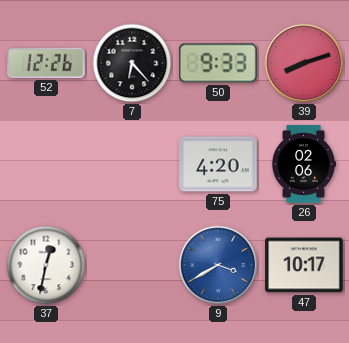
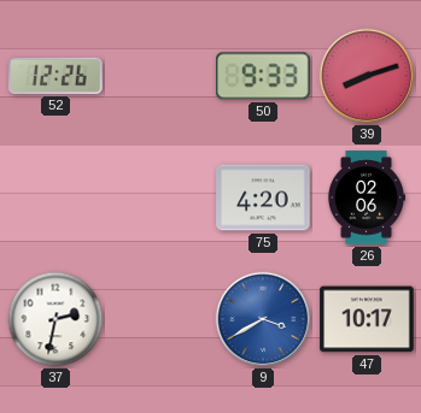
7: 6:23 -> none (132, 63)
37: 12:32 -> 2:32 (55, 319)
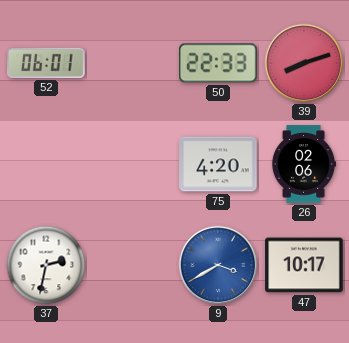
52: 12:26 -> 06:01 (46, 63)
50: 9:33 -> 22:33 (218, 63)
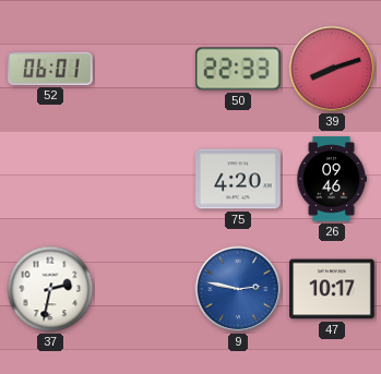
26: 02:06 -> 09:46 (331, 179)
9: 3:40 -> 2:47 (238, 289)
